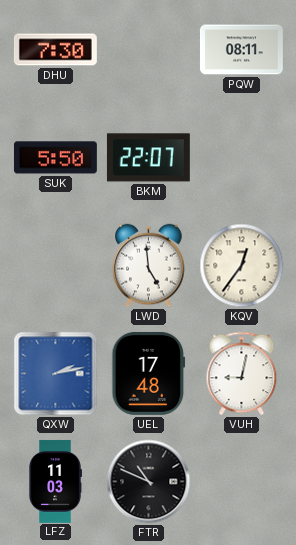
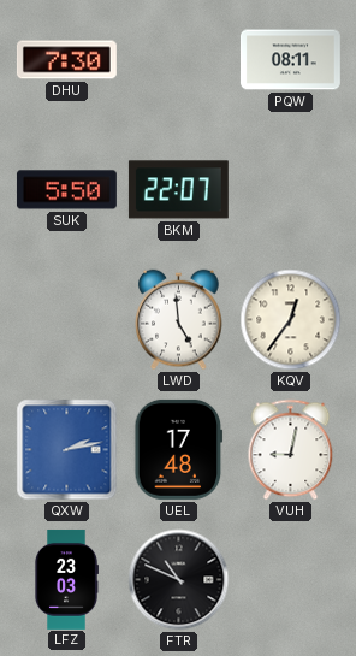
LFZ: 11:03 -> 23:03 (67, 579)
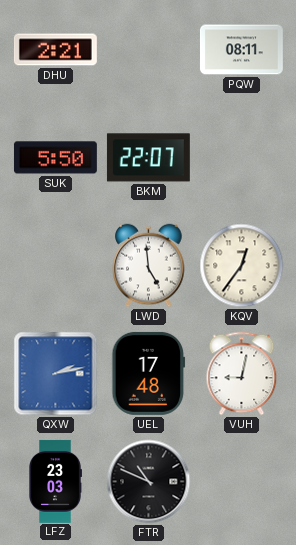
DHU: 7:30 -> 2:21 (55, 50)
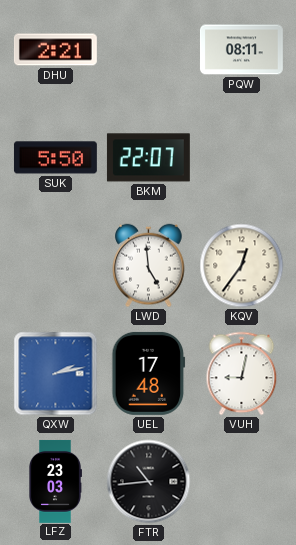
FTR: 10:49 -> 10:44 (149, 482)
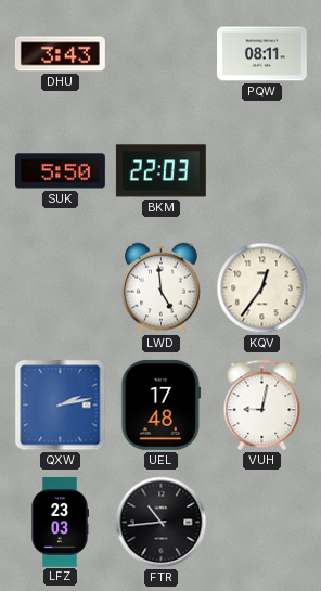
DHU: 2:21 -> 3:43 (60, 54)
BKM: 22:07 -> 22:03 (160, 171)
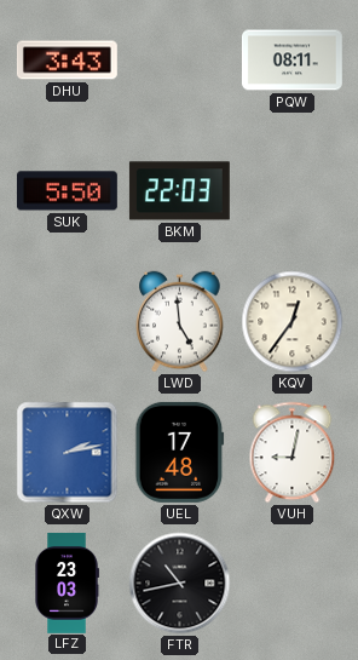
FTR: 10:44 -> 10:43 (180, 584)
